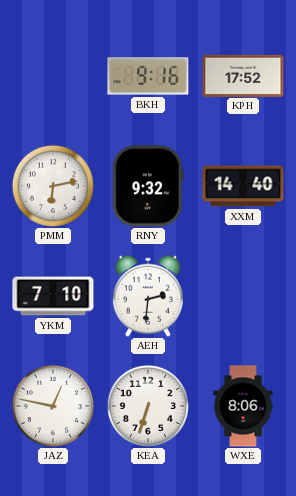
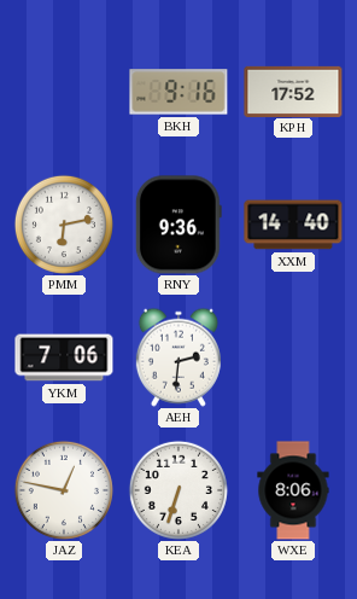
RNY: 9:32 -> 9:36 (178, 225)
YKM: 7:10 -> 7:06 (64, 357)
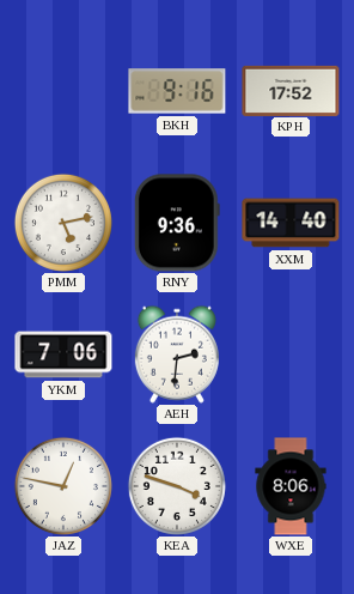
PMM: 6:13 -> 5:13 (63, 223)
KEA: 6:33 -> 3:48 (177, 486)
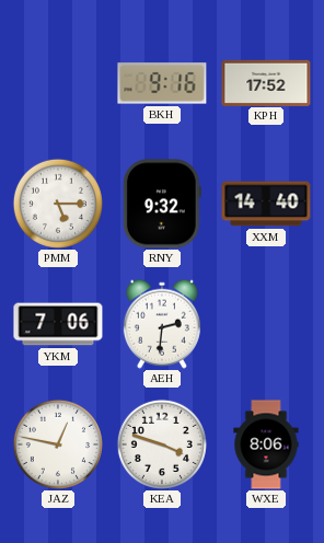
PMM: 5:13 -> 5:15 (58, 204)
RNY: 9:36 -> 9:32 (162, 204)
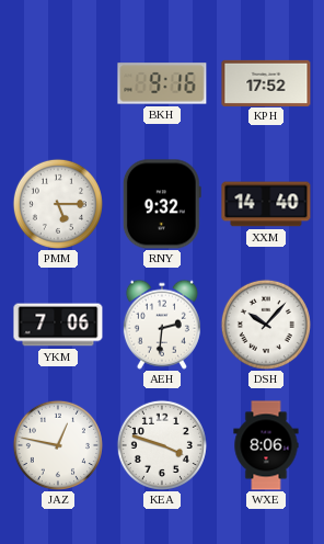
DSH: none -> 10:07 (266, 325)
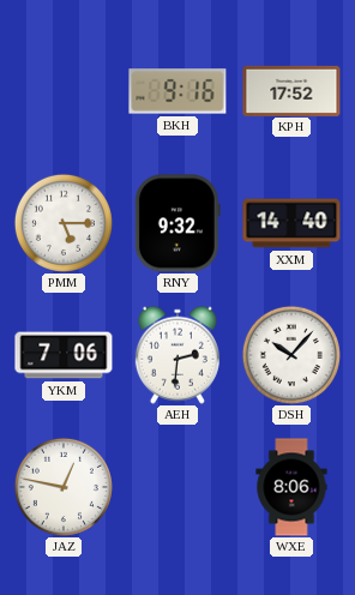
KEA: 3:48 -> none (162, 445)
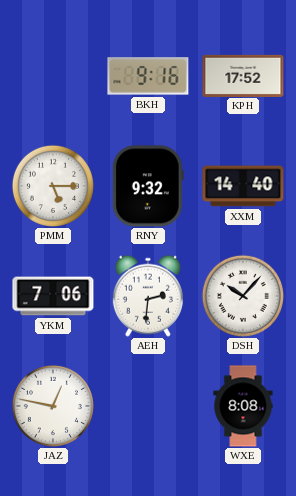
WXE: 8:06 -> 8:08 (243, 406)
